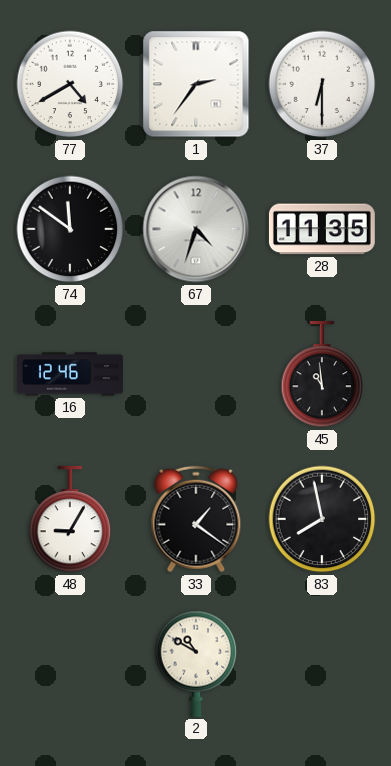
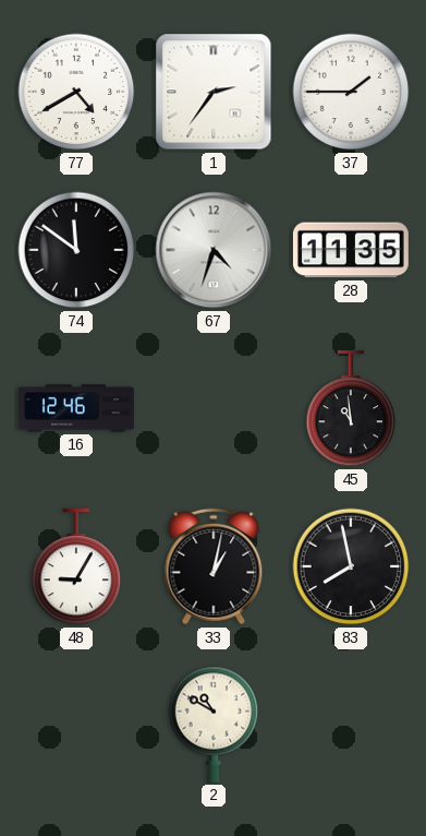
37: 6:30 -> 1:45 (351, 92)
33: 1:21 -> 1:02 (214, 566)
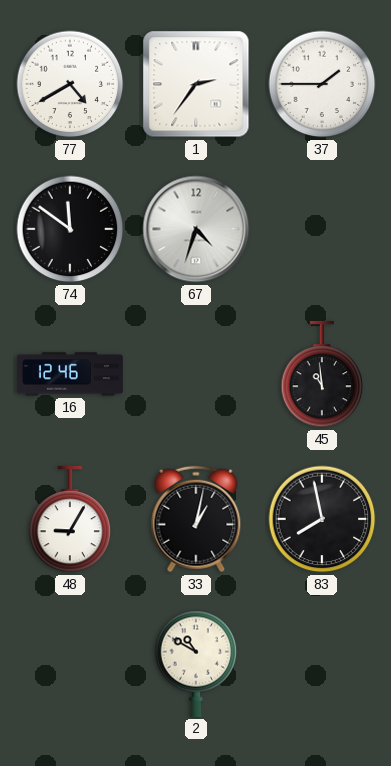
28: 11:35 -> none (351, 250)
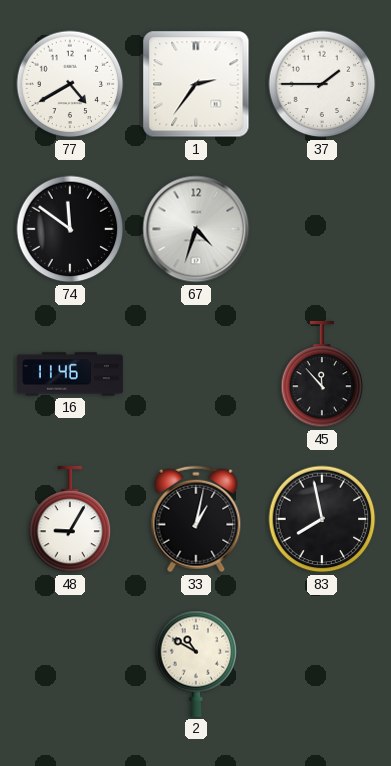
16: 12:46 -> 11:46 (70, 374)
45: 10:59 -> 11:53 (322, 374)
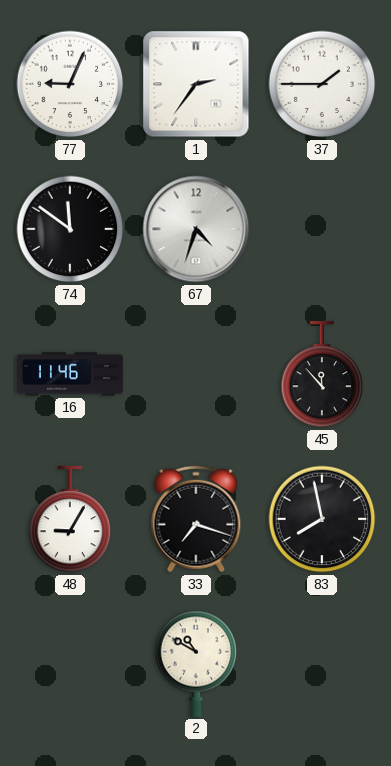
77: 4:40 -> 9:04 (70, 84)
33: 1:02 -> 7:18 (196, 519)
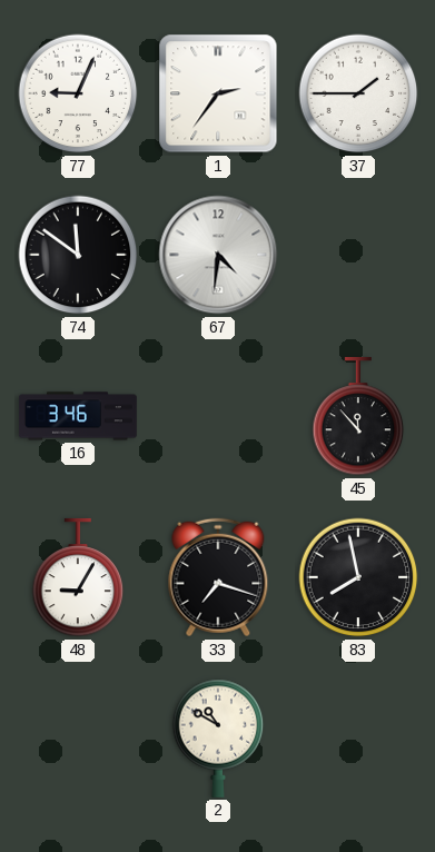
67: 4:33 -> 4:31 (218, 255)
16: 11:46 -> 3:46 (78, 416)
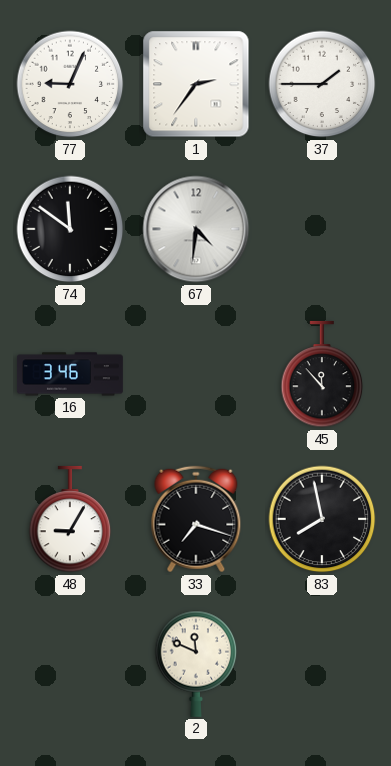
2: 10:50 -> 11:49 (196, 664)
